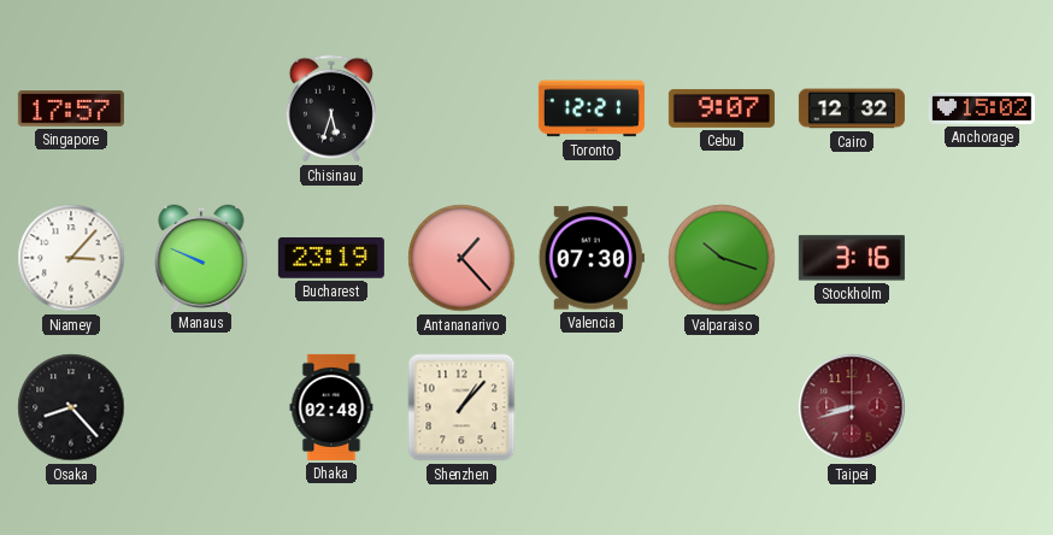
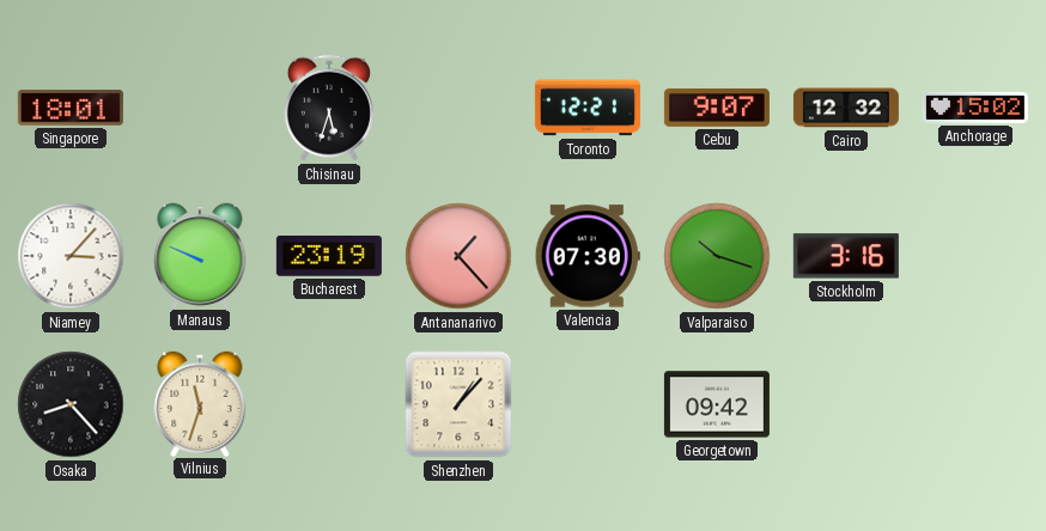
Singapore: 17:57 -> 18:01 (71, 108)
Vilnius: none -> 11:33 (200, 403)
Dhaka: 02:48 -> none (331, 407)
Georgetown: none -> 09:42 (717, 404)
Taipei: 8:42 -> none (852, 407)
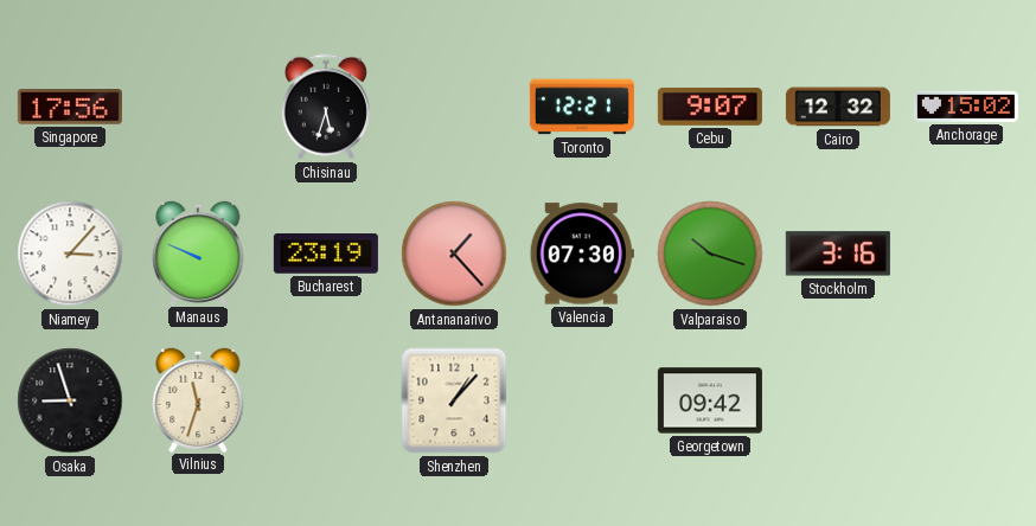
Singapore: 18:01 -> 17:56 (70, 107)
Osaka: 8:23 -> 8:57 (70, 400)
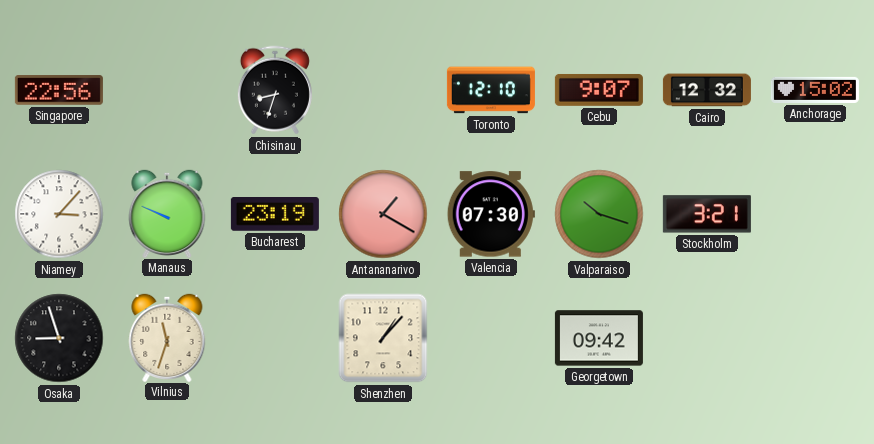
Singapore: 17:56 -> 22:56 (59, 90)
Chisinau: 5:33 -> 8:33 (275, 90)
Toronto: 12:21 -> 12:10 (491, 90)
Antananarivo: 1:23 -> 1:20 (383, 214)
Stockholm: 3:16 -> 3:21 (707, 214)
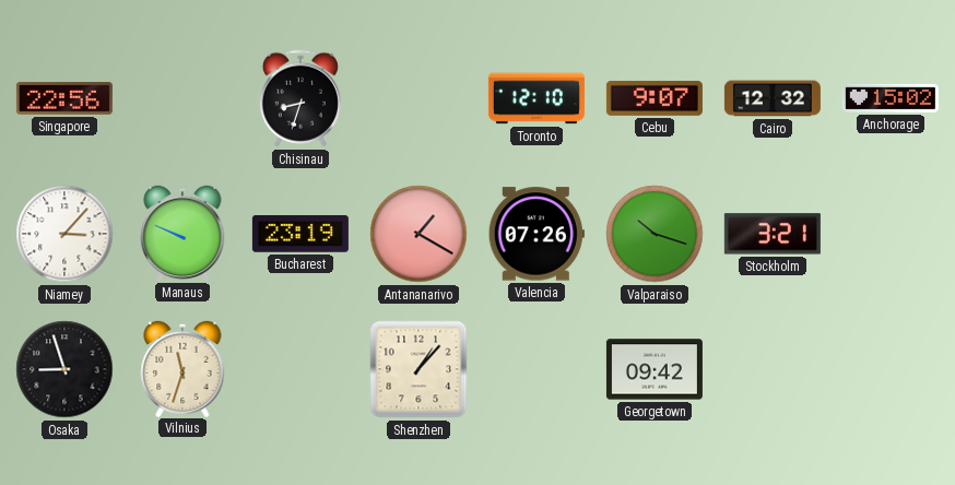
Valencia: 07:30 -> 07:26 (537, 234)
